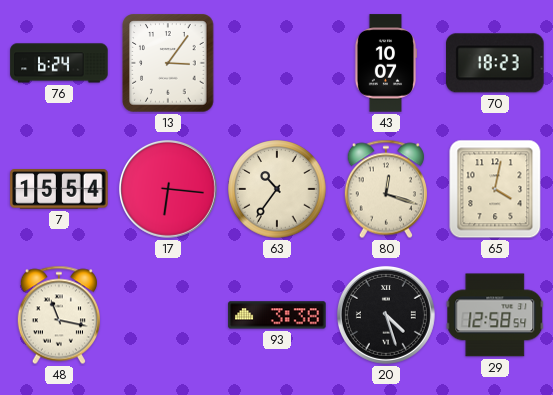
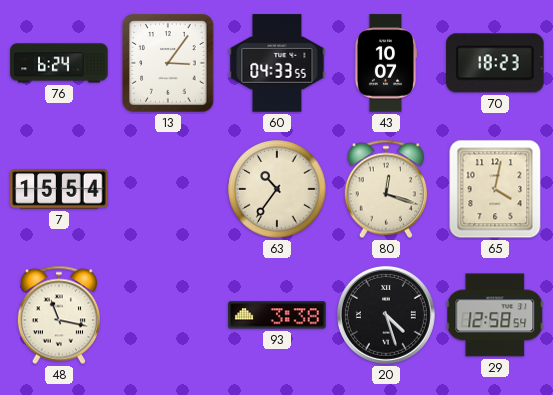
60: none -> 04:33 (277, 63)
17: 6:16 -> none (168, 189)
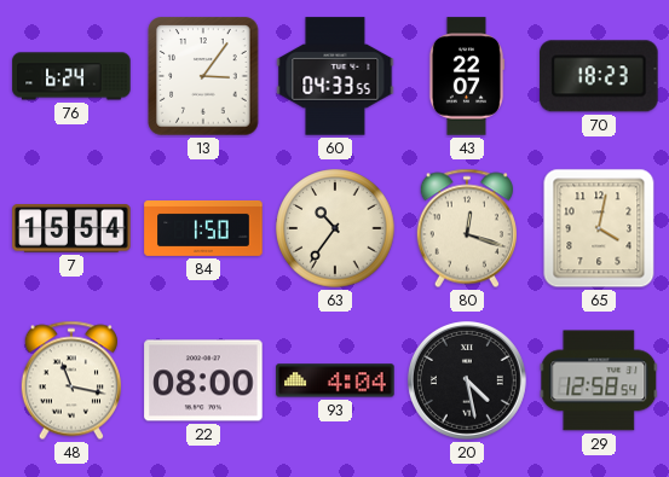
43: 10:07 -> 22:07 (467, 76)
84: none -> 1:50 (203, 228)
22: none -> 08:00 (203, 380)
93: 3:38 -> 4:04 (335, 380)
20: 4:27 -> 4:28 (467, 380)
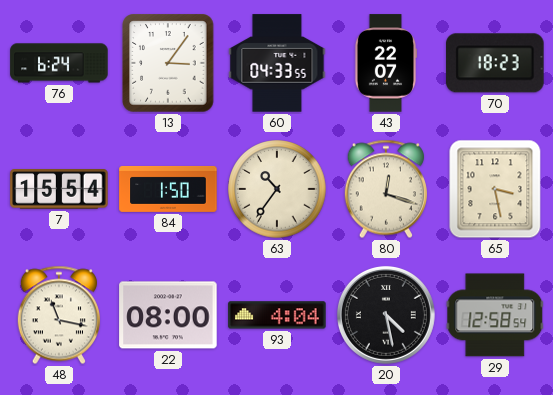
65: 4:02 -> 3:28 (495, 189)
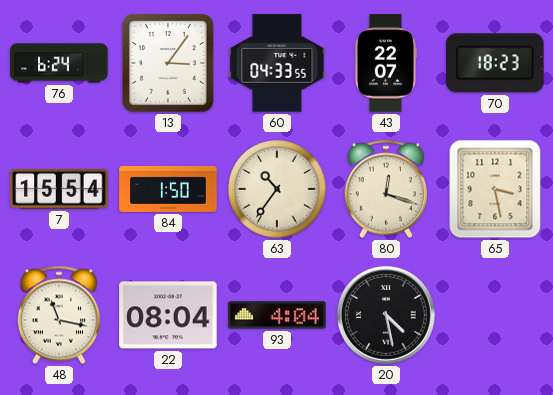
22: 08:00 -> 08:04 (168, 315)
29: 12:58 -> none (495, 315)
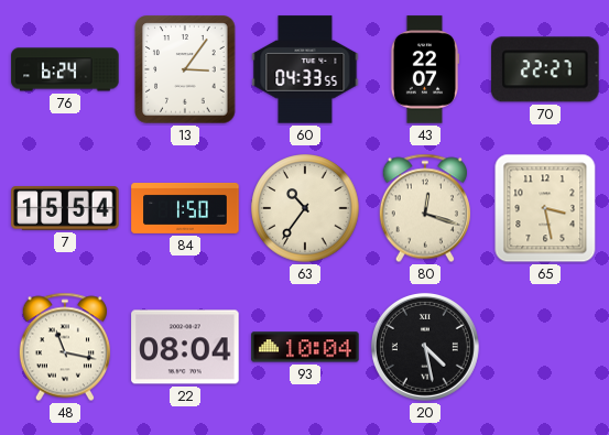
70: 18:23 -> 22:27 (545, 69)
93: 4:04 -> 10:04 (305, 347)
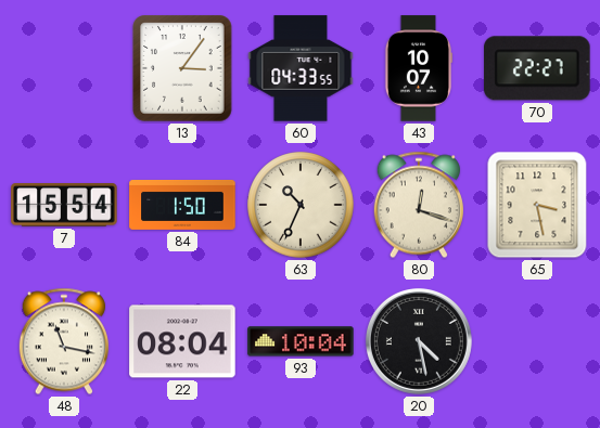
76: 6:24 -> none (65, 69)
43: 22:07 -> 10:07 (419, 68)
63: 10:36 -> 10:34 (301, 205)
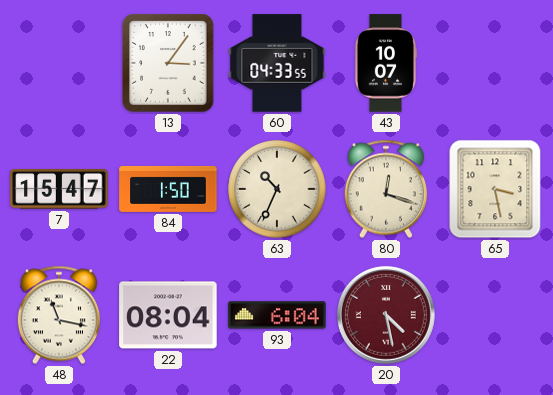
70: 22:27 -> none (537, 68)
7: 15:54 -> 15:47 (59, 190)
93: 10:04 -> 6:04 (277, 315)
20 dial: black -> burgundy (386, 315)
